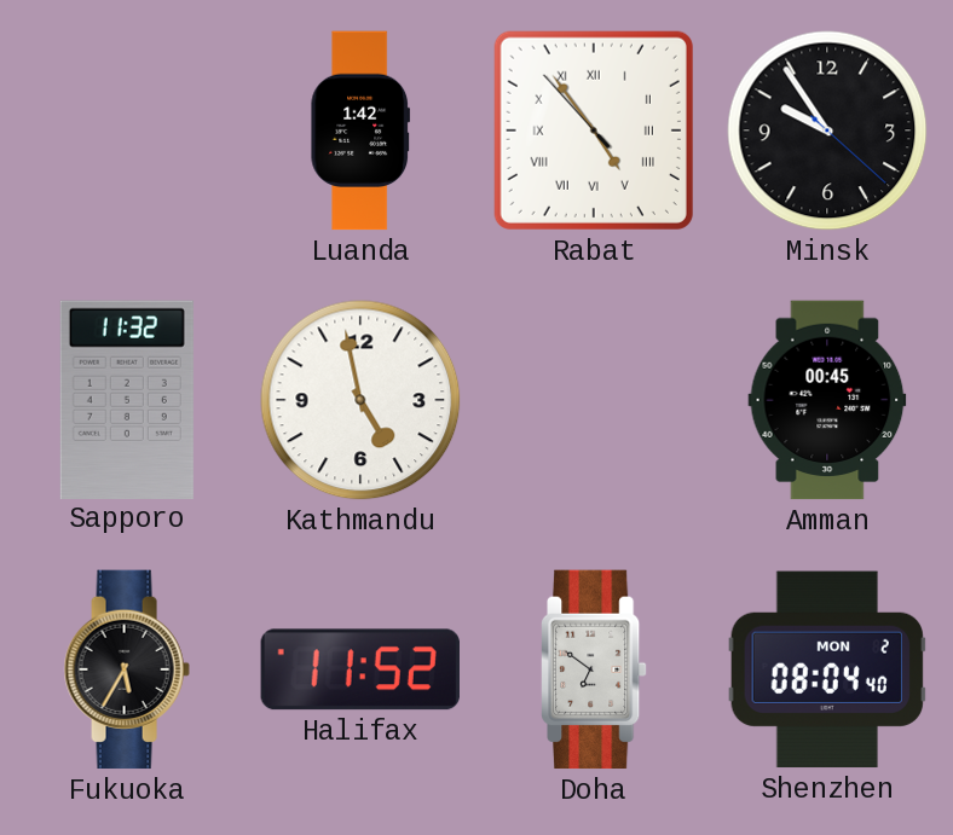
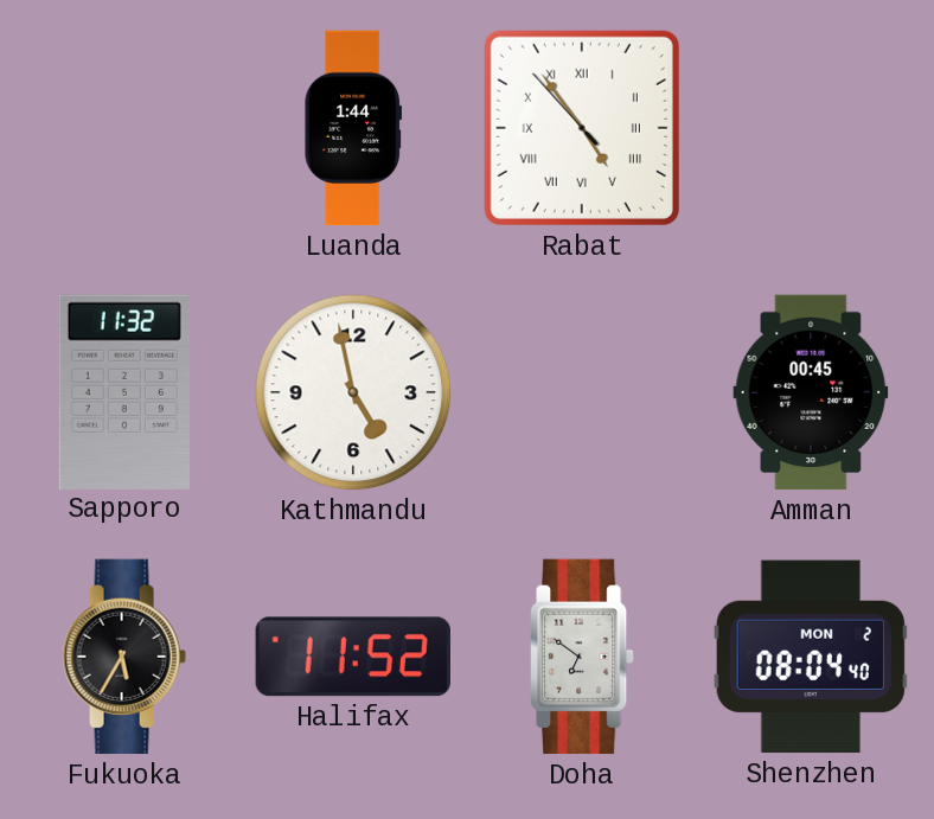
Luanda: 1:42 -> 1:44 (353, 128)
Minsk: 9:54 -> none (827, 131)
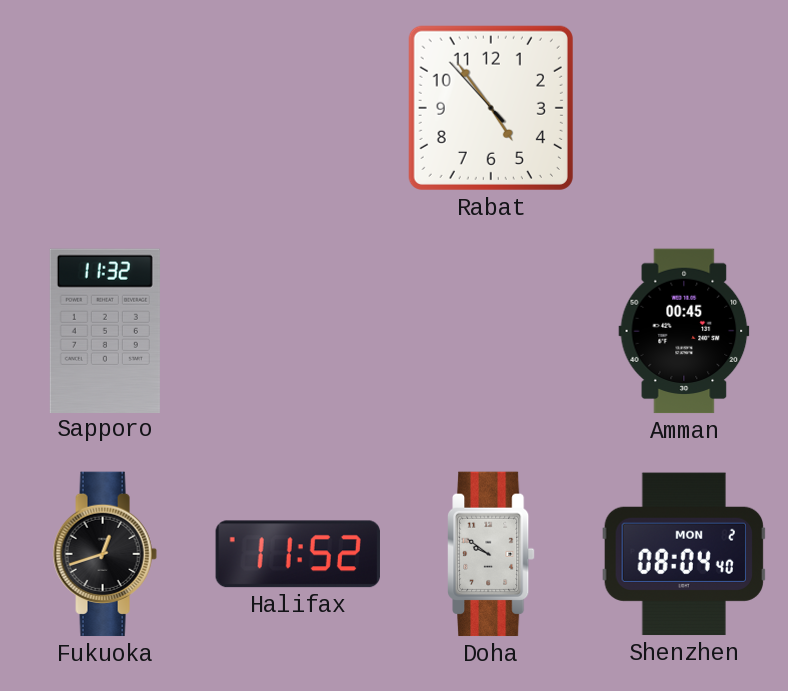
Luanda: 1:44 -> none (353, 128)
Rabat numerals: Roman -> Arabic (491, 108)
Kathmandu: 4:58 -> none (353, 392)
Fukuoka: 5:35 -> 12:42 (105, 554)
Doha: 6:51 -> 9:51 (492, 554)
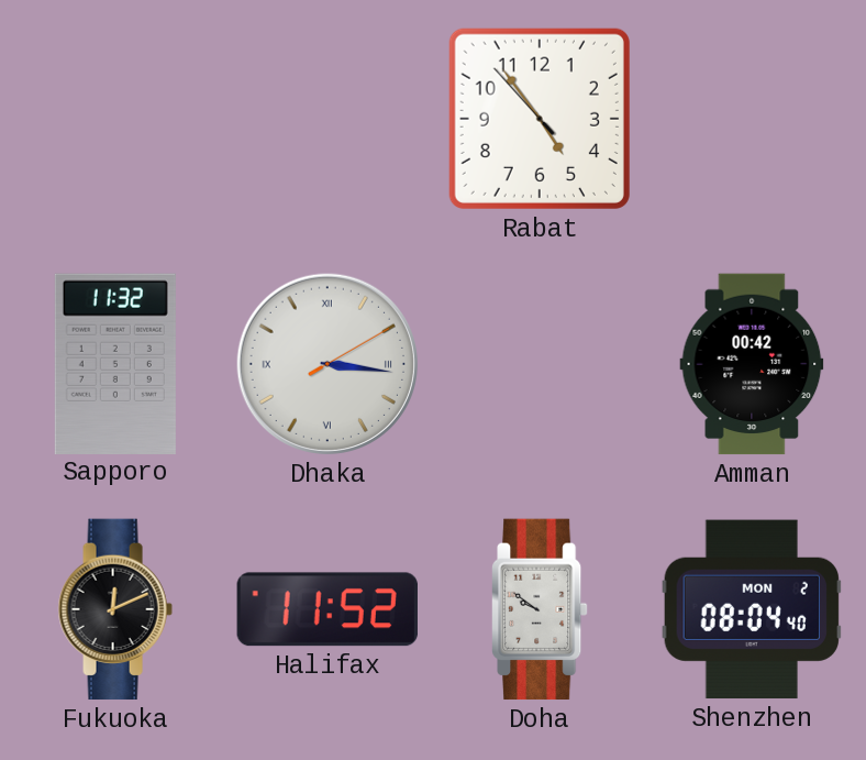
Dhaka: none -> 3:16 (327, 364)
Amman: 00:45 -> 00:42 (752, 364)
Fukuoka: 12:42 -> 12:11 (115, 609)
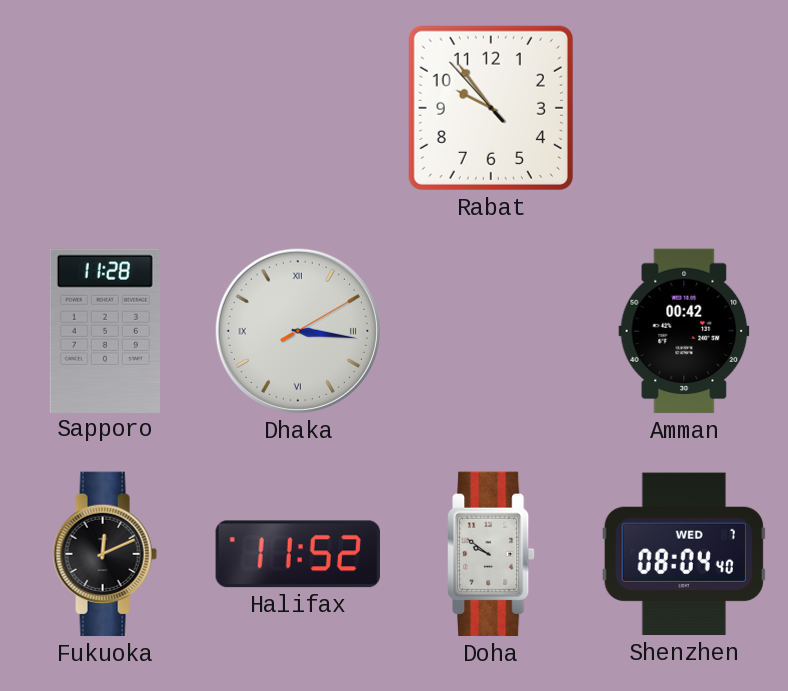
Rabat: 4:53 -> 9:53 (491, 108)
Sapporo: 11:32 -> 11:28 (105, 330)
Shenzhen date: MON 2 -> WED 7 (683, 554)
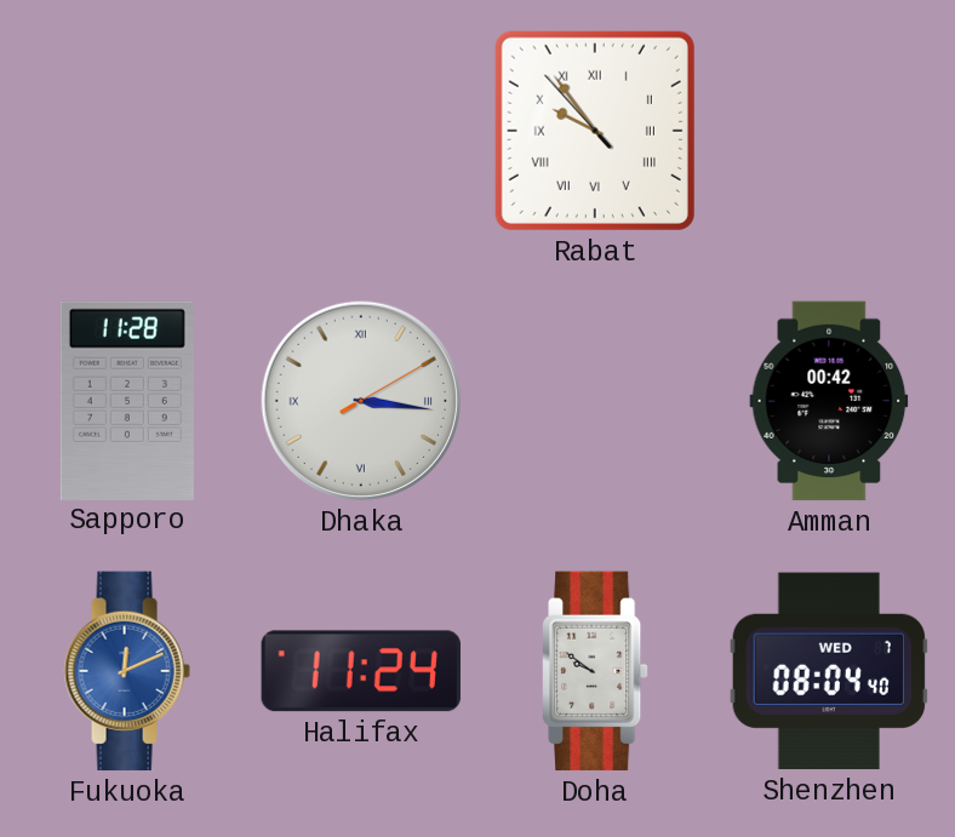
Rabat numerals: Arabic -> Roman (595, 131)
Fukuoka dial: black -> blue (127, 671)
Halifax: 11:52 -> 11:24 (361, 671)
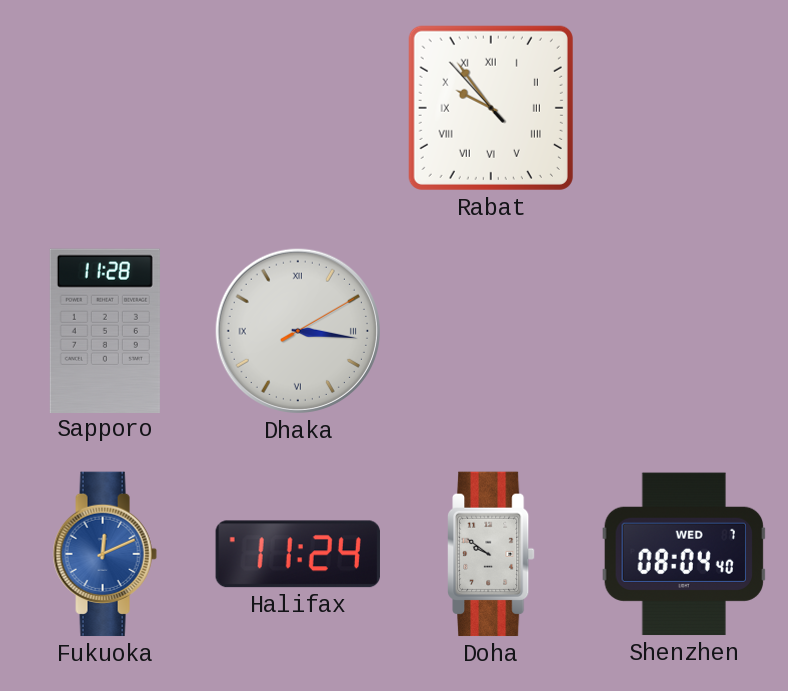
Amman: 00:42 -> none (829, 401)
